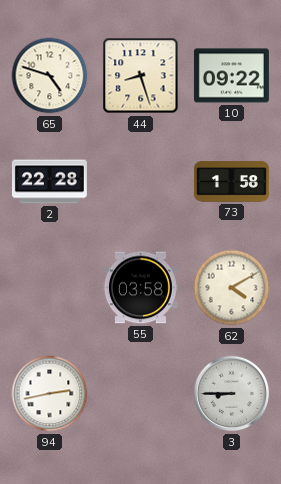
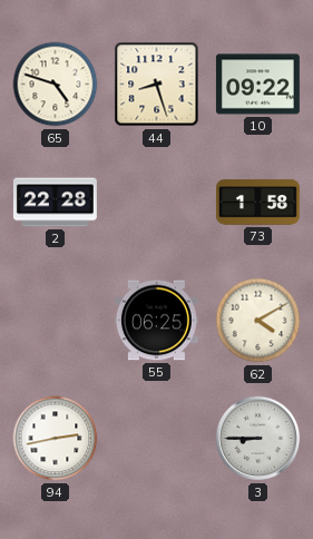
55: 03:58 -> 06:25 (156, 321)
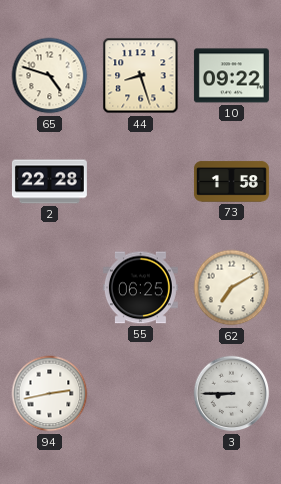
62: 4:10 -> 7:10 (232, 288)
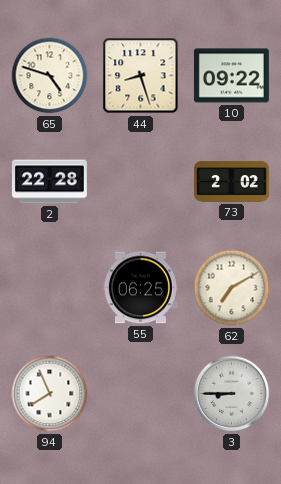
73: 1:58 -> 2:02 (231, 182)
94: 2:43 -> 7:56 (50, 394)
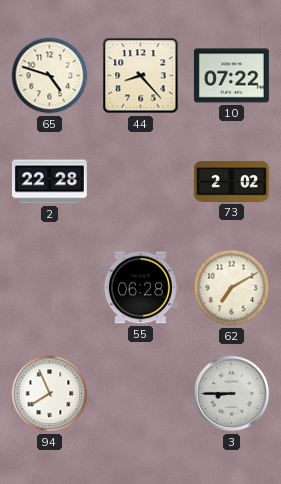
44: 8:27 -> 8:23 (141, 76)
10: 09:22 -> 07:22 (231, 76)
55: 06:25 -> 06:28 (140, 288)
